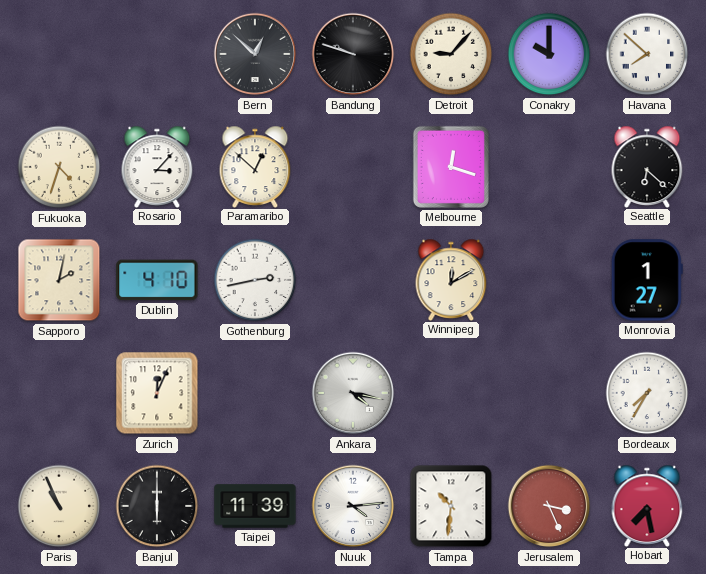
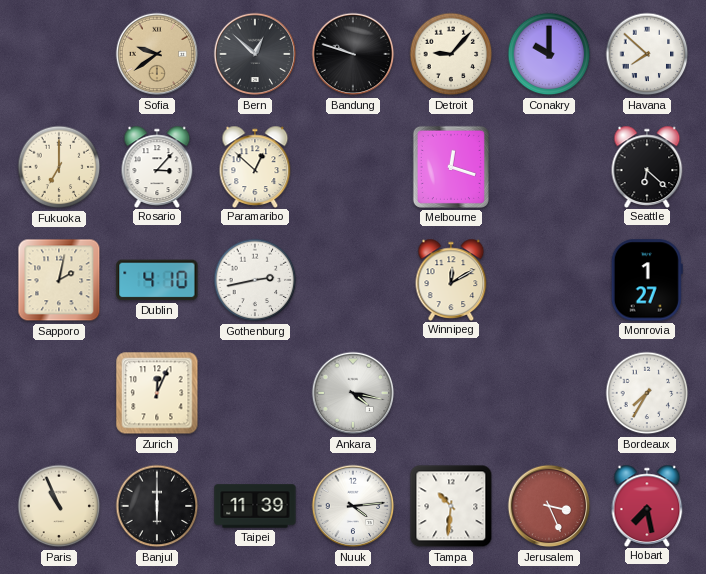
Sofia: none -> 9:39 (157, 54)
Fukuoka: 4:33 -> 7:00 (59, 167)
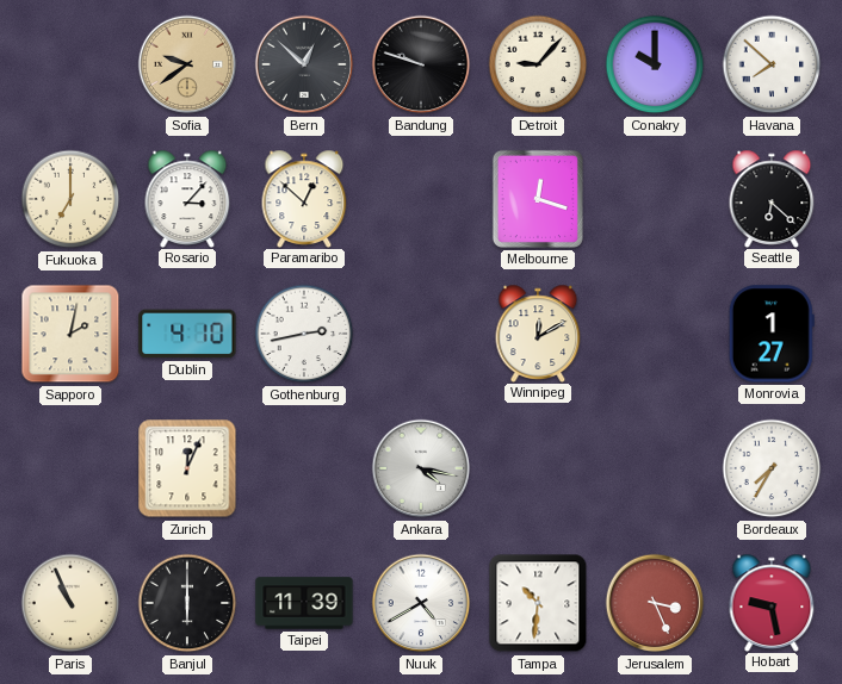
Nuuk: 4:14 -> 4:40 (421, 603)
Hobart: 7:28 -> 9:28 (772, 602)
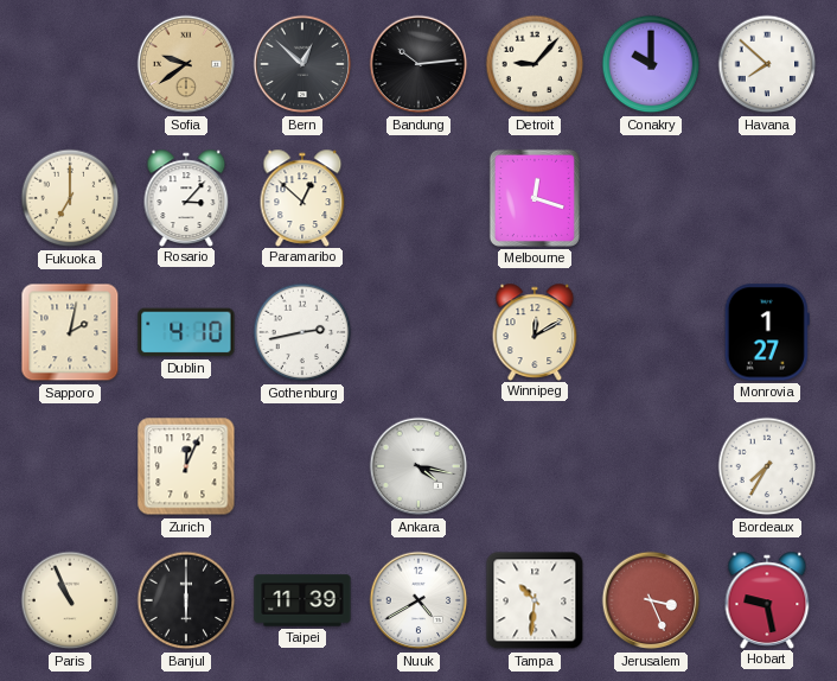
Bandung: 9:48 -> 10:14 (418, 64)
Seattle: 6:22 -> none (772, 198)
